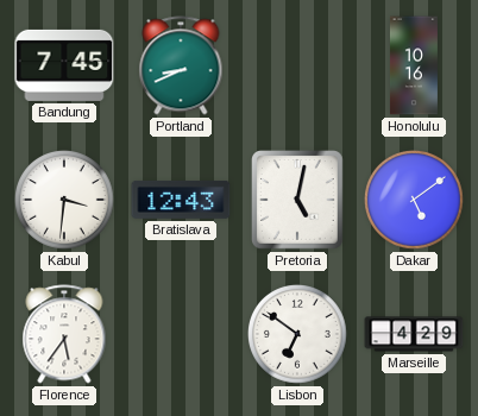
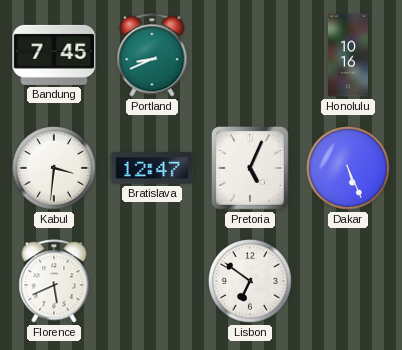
Bratislava: 12:43 -> 12:47 (152, 168)
Pretoria: 5:02 -> 5:04 (251, 169)
Dakar: 5:09 -> 5:26 (349, 169)
Florence: 5:36 -> 5:41 (54, 281)
Marseille: 4:29 -> none (414, 334)
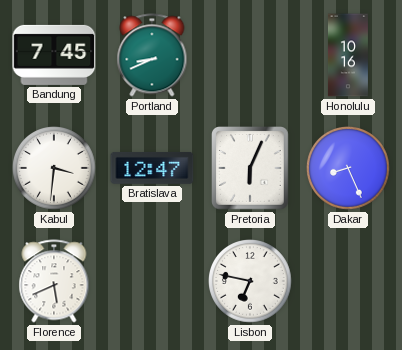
Pretoria: 5:04 -> 6:04 (251, 169)
Dakar: 5:26 -> 8:26 (349, 169)
Lisbon: 6:51 -> 6:47 (251, 282)
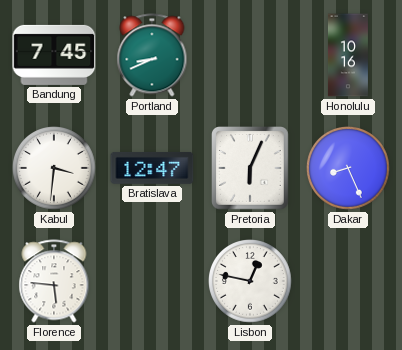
Florence: 5:41 -> 5:46 (54, 281)
Lisbon: 6:47 -> 12:47 (251, 282)
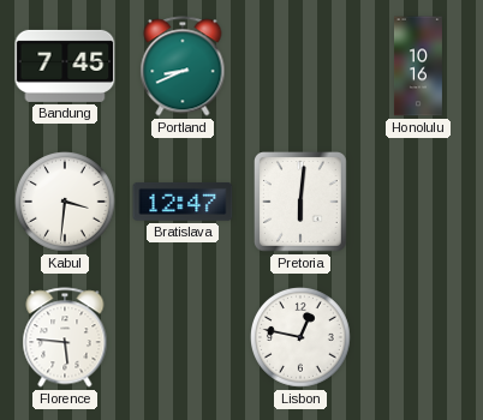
Pretoria: 6:04 -> 6:01 (302, 203)
Dakar: 8:26 -> none (349, 169)
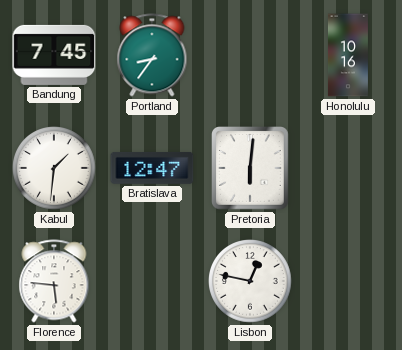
Portland: 8:41 -> 8:36 (152, 55)
Kabul: 3:31 -> 1:31 (55, 169)
